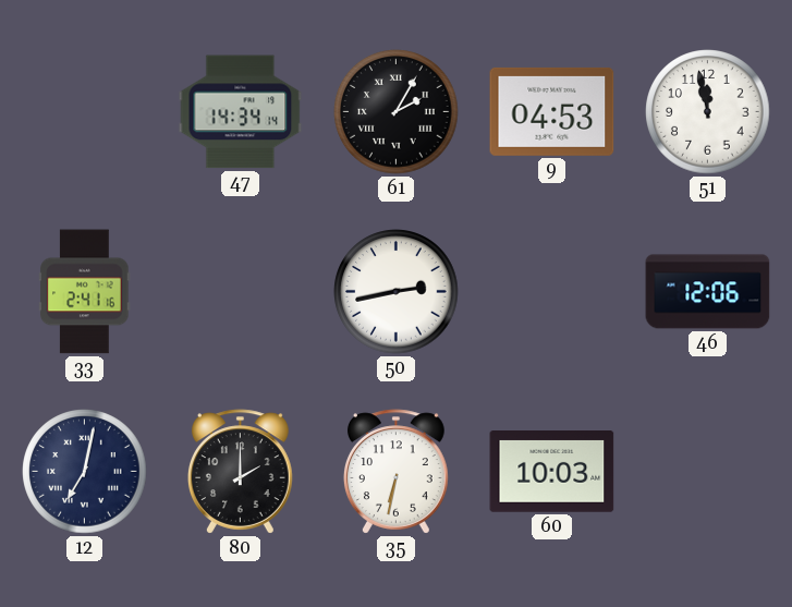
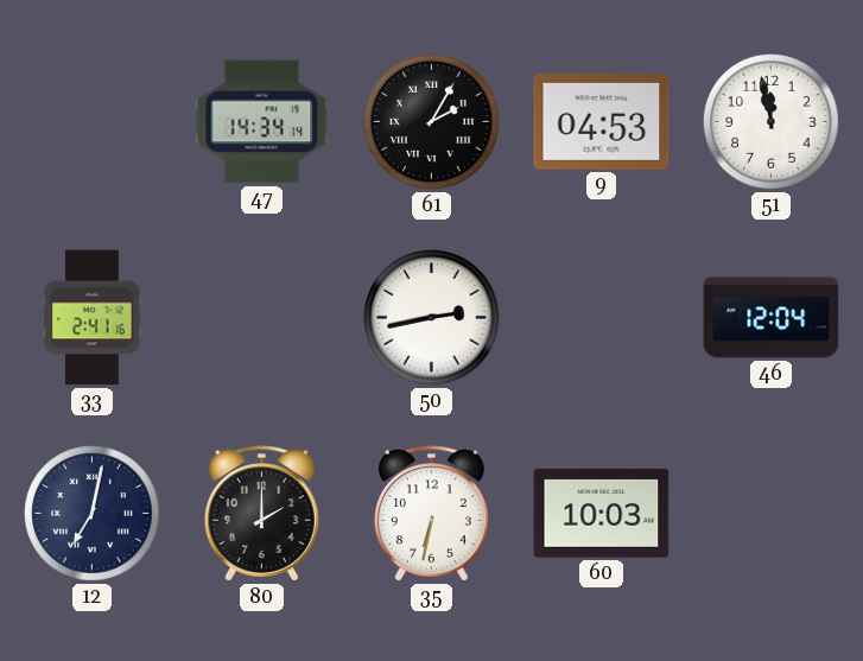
46: 12:06 -> 12:04 (772, 318)
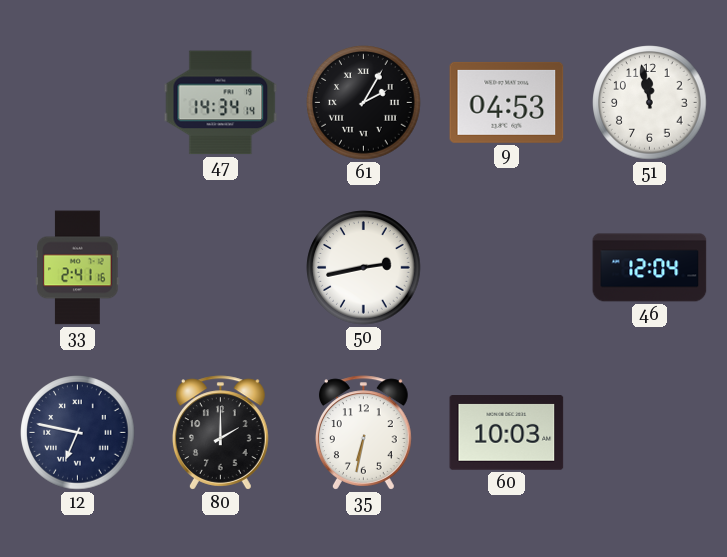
12: 7:02 -> 6:47 (78, 433)
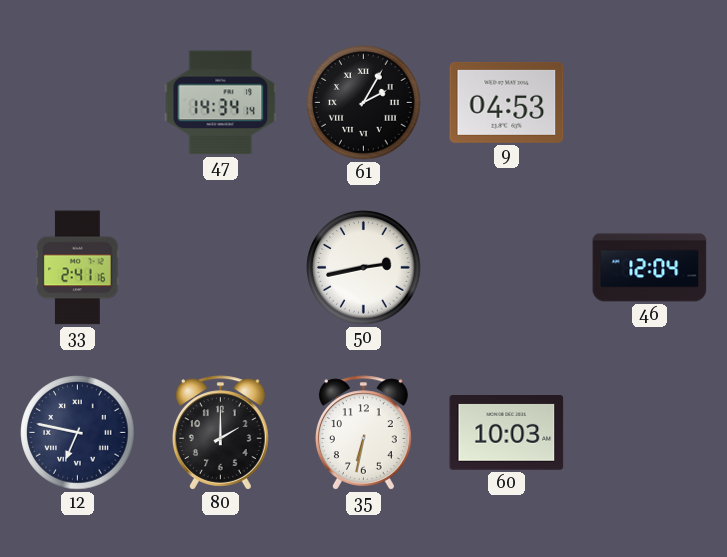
51: 11:58 -> none (650, 103)
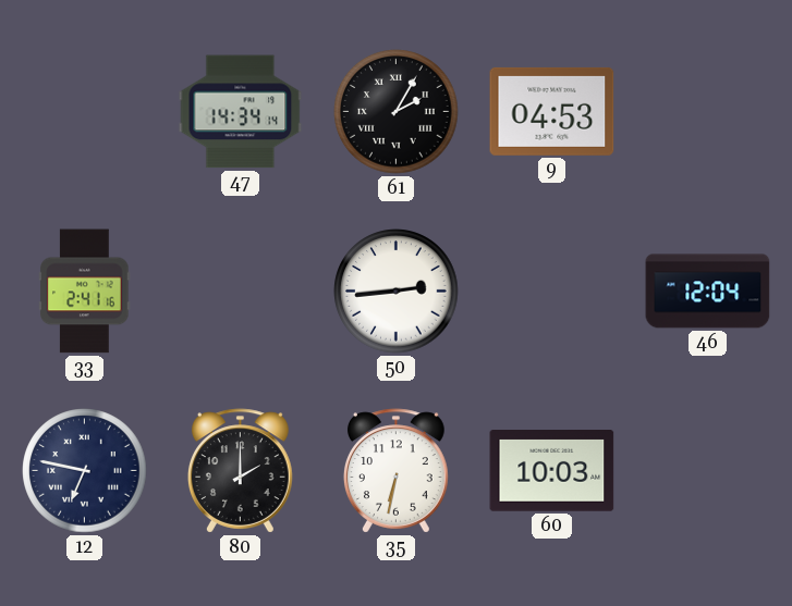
50: 2:43 -> 2:44 (397, 292)
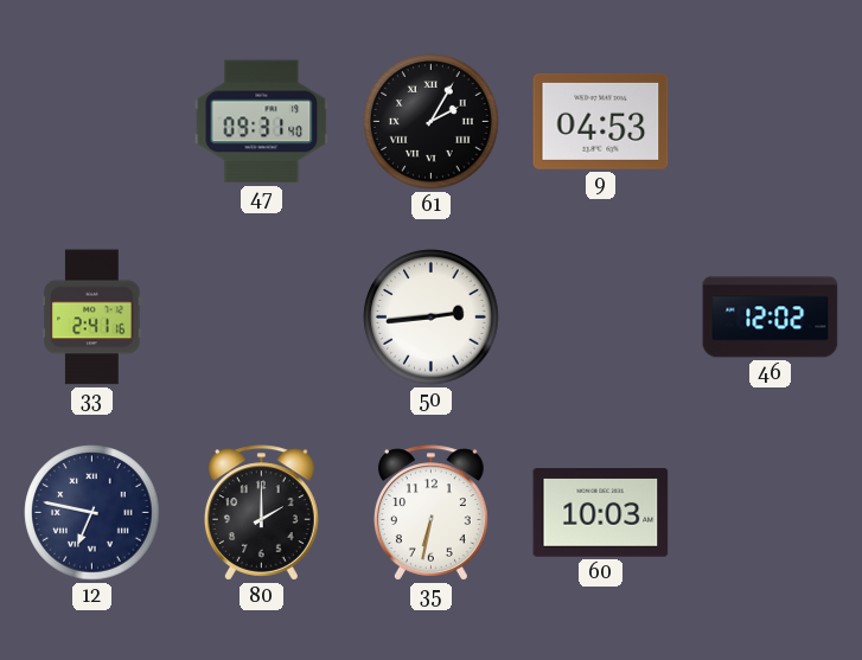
47: 14:34 -> 09:31 (262, 122)
46: 12:04 -> 12:02 (771, 318)
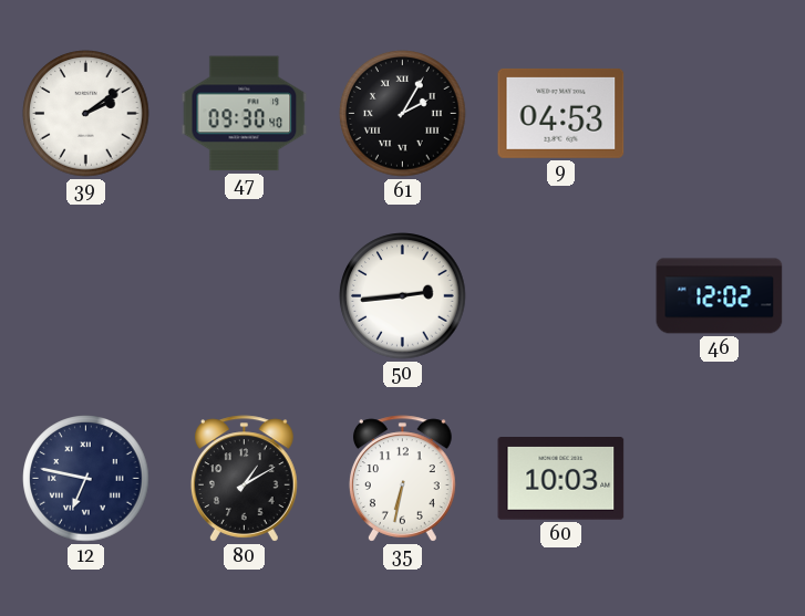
39: none -> 2:09 (86, 114)
47: 09:31 -> 09:30 (245, 114)
33: 2:41 -> none (92, 318)
80: 2:00 -> 1:10 (244, 479)
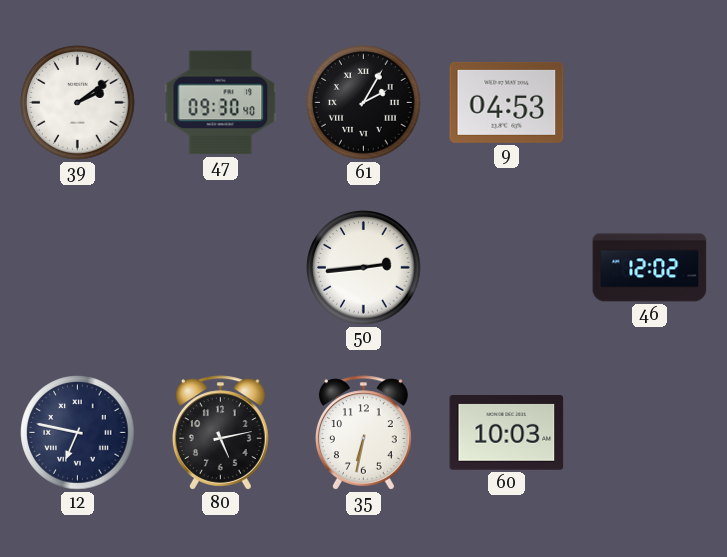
80: 1:10 -> 5:13 (220, 433)
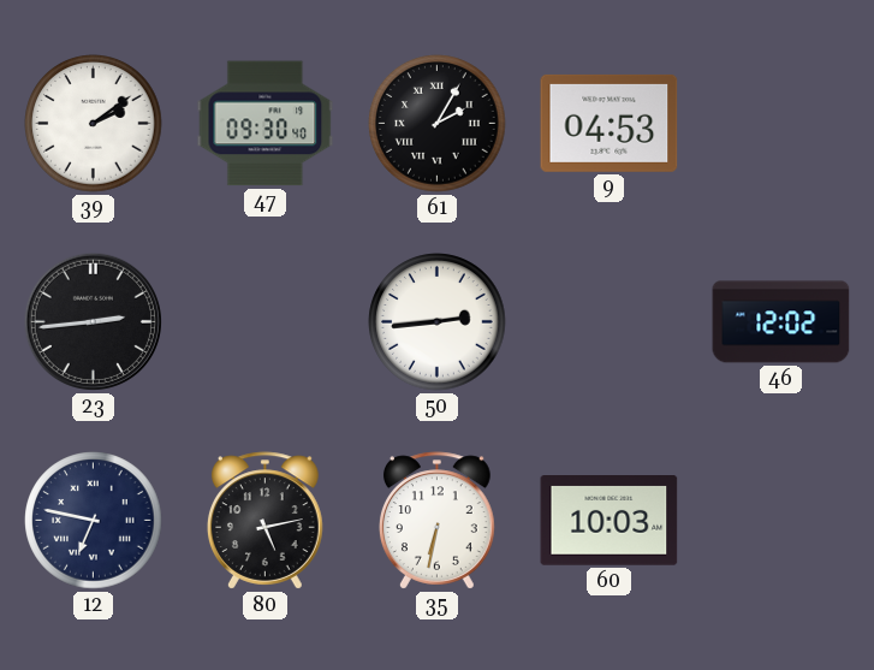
23: none -> 2:44 (93, 321)
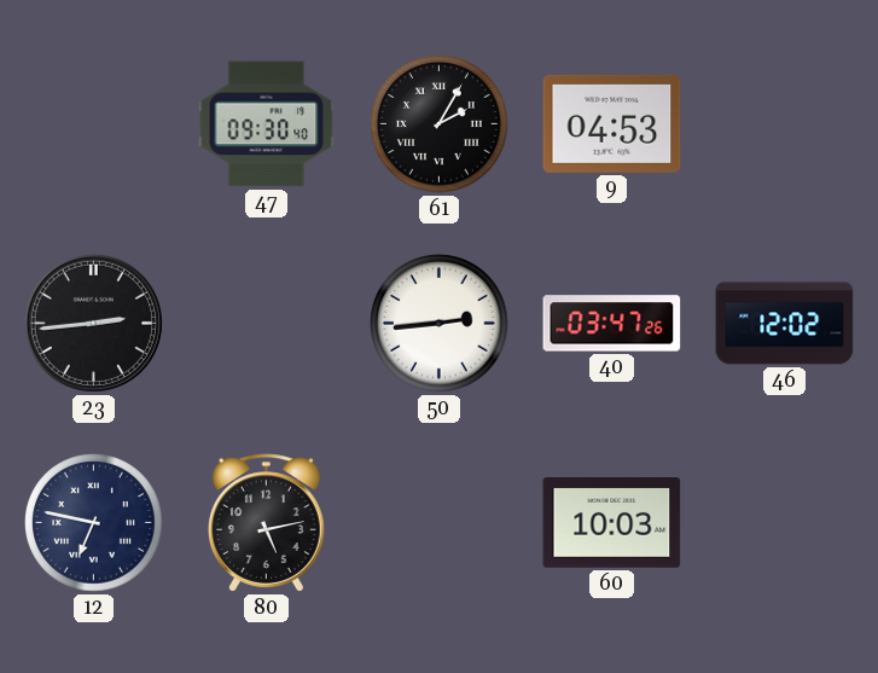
39: 2:09 -> none (94, 124)
40: none -> 03:47 (612, 324)
35: 6:32 -> none (436, 521)
